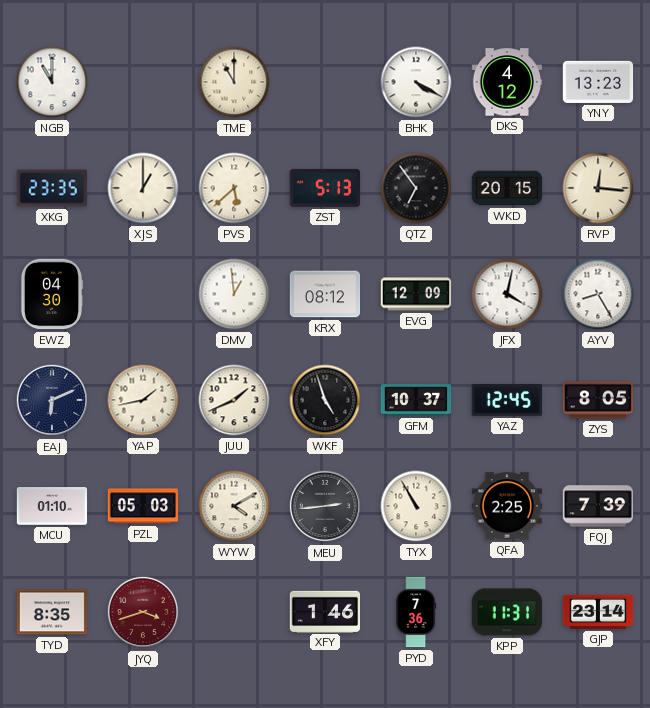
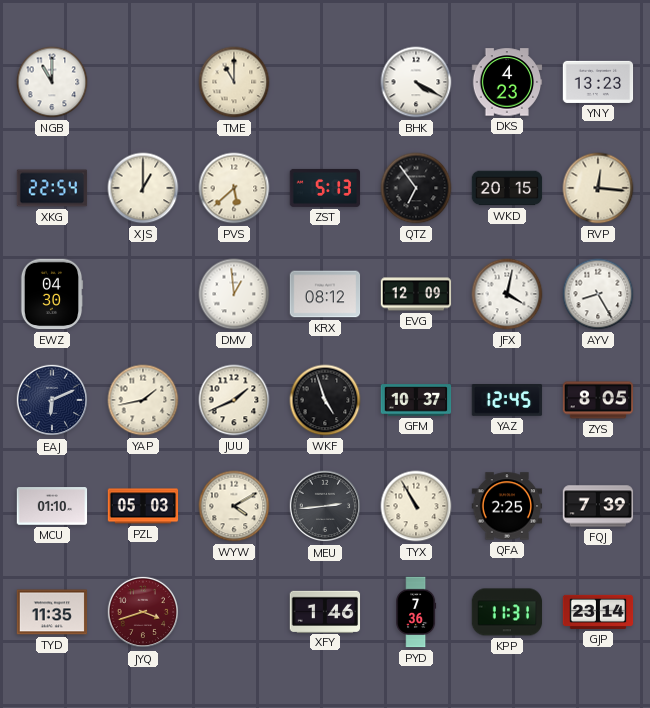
DKS: 4:12 -> 4:23 (507, 82)
XKG: 23:35 -> 22:54 (52, 188)
TYD: 8:35 -> 11:35 (52, 612)
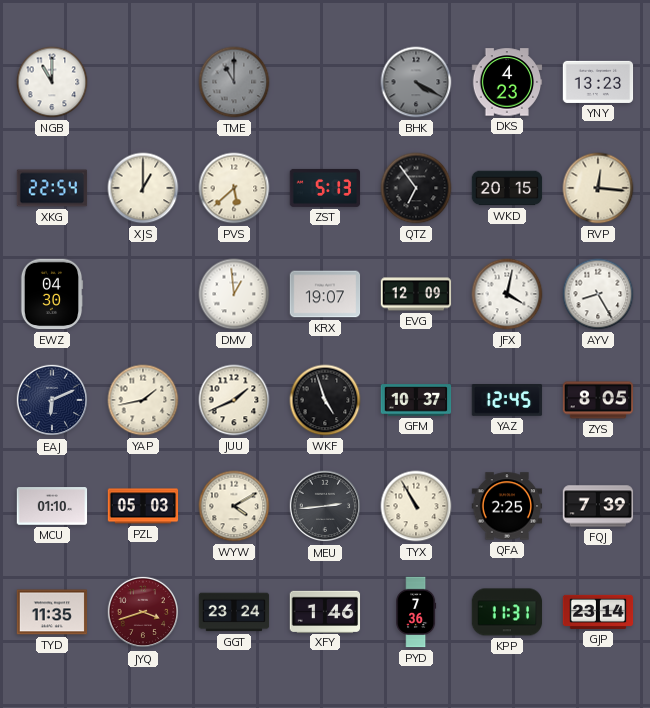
TME dial: cream -> grey (234, 82)
BHK dial: white -> grey (416, 82)
KRX: 08:12 -> 19:07 (325, 294)
GGT: none -> 23:24 (234, 612)
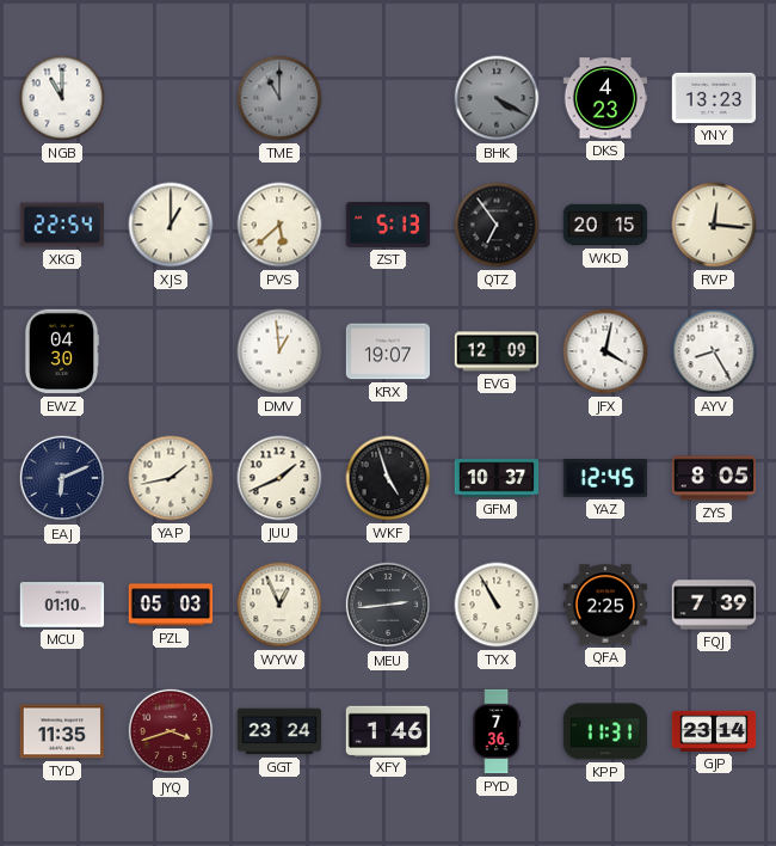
WYW: 4:10 -> 12:56 (279, 605)
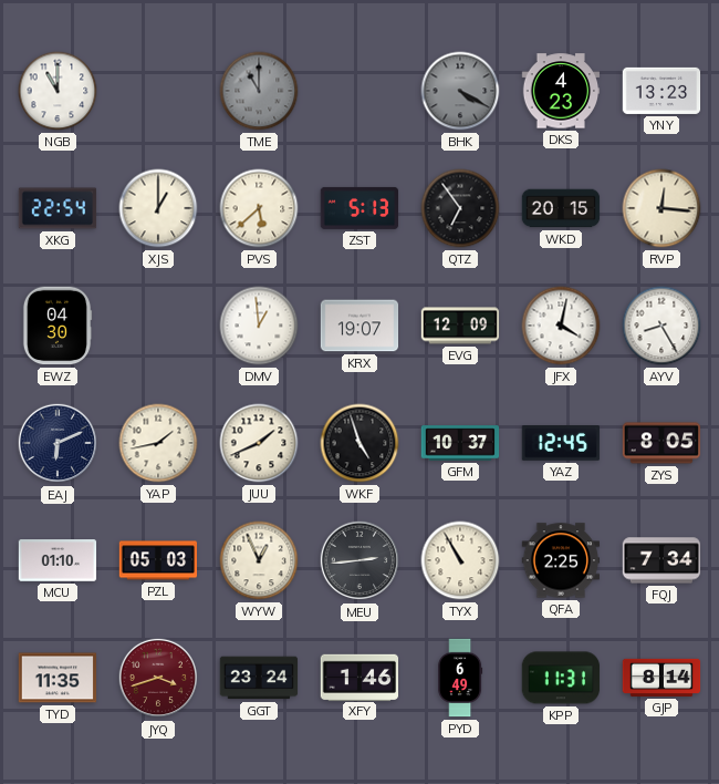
FQJ: 7:39 -> 7:34 (661, 560)
PYD: 7:36 -> 6:49 (460, 678)
GJP: 23:14 -> 8:14 (661, 678)
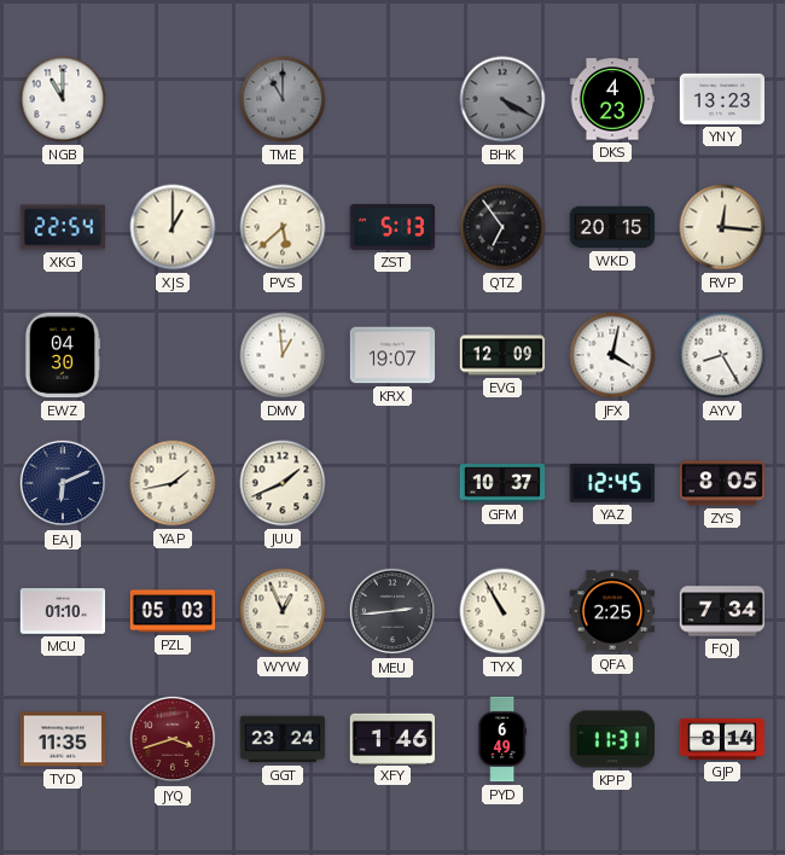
WKF: 4:57 -> none (359, 443)
